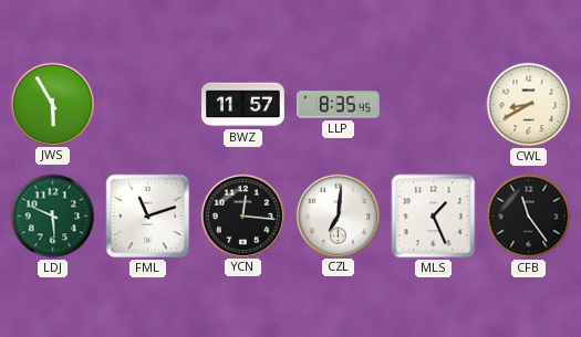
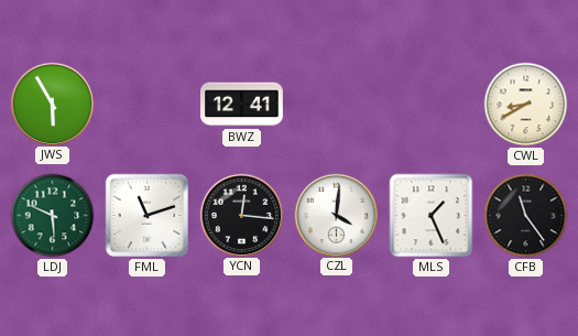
BWZ: 11:57 -> 12:41 (242, 105)
LLP: 8:35 -> none (339, 105)
CZL: 7:01 -> 4:01 (336, 215)
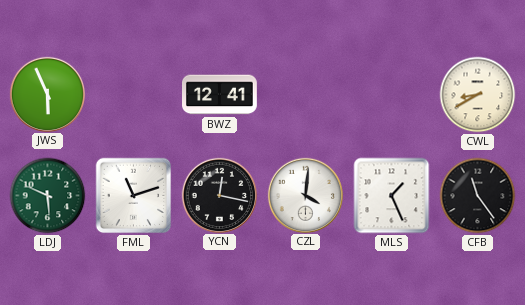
JWS: 5:55 -> 5:56 (47, 94)
YCN: 12:16 -> 12:17 (219, 195)
